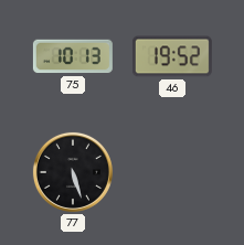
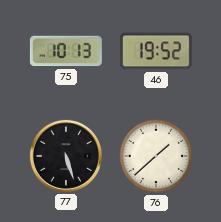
76: none -> 1:38 (156, 156)
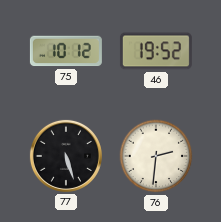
75: 10:13 -> 10:12 (66, 51)
76: 1:38 -> 2:31 (156, 156)
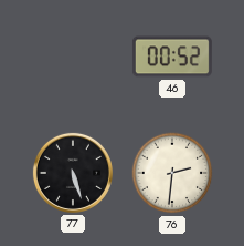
75: 10:12 -> none (66, 51)
46: 19:52 -> 00:52 (172, 57)
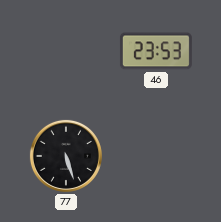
46: 00:52 -> 23:53 (156, 51)
76: 2:31 -> none (172, 173)
